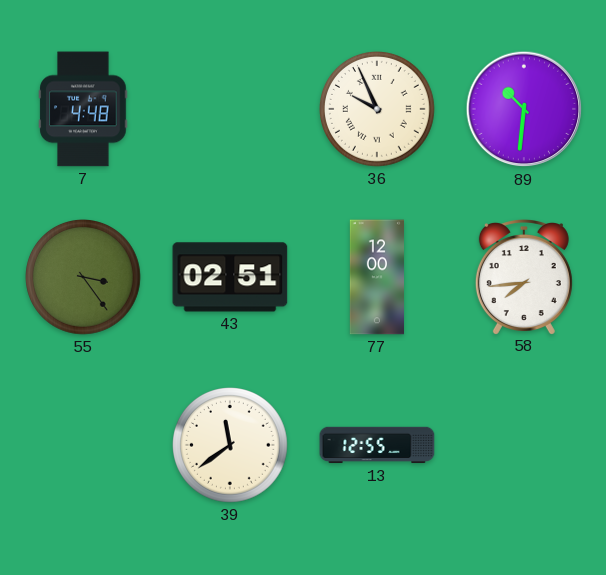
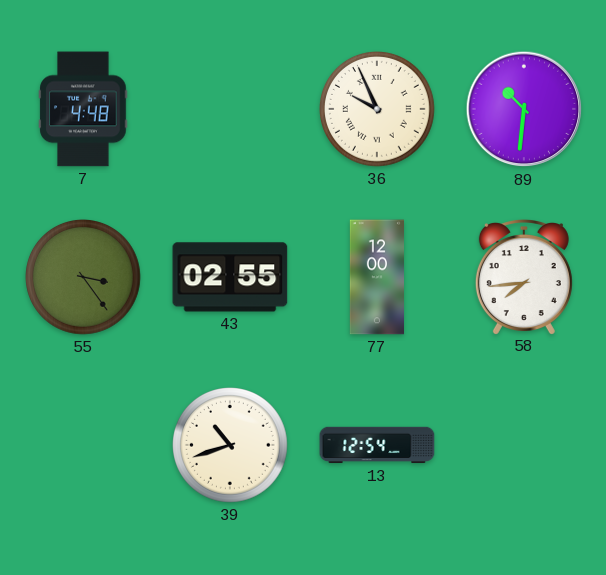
43: 02:51 -> 02:55 (230, 277)
39: 11:39 -> 10:42 (231, 446)
13: 12:55 -> 12:54 (377, 445)
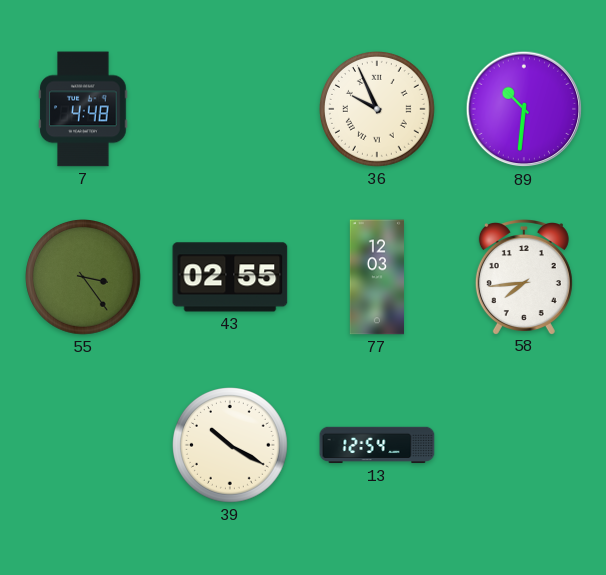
77: 12:00 -> 12:03 (376, 277)
39: 10:42 -> 10:20 (231, 446)
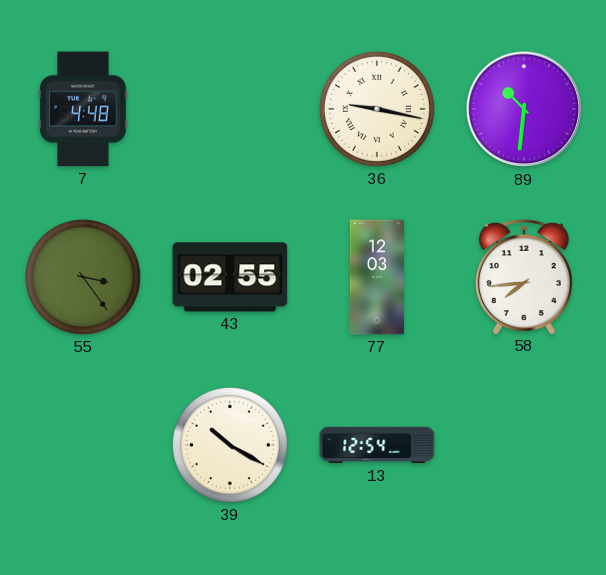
36: 9:56 -> 9:17 (378, 110)
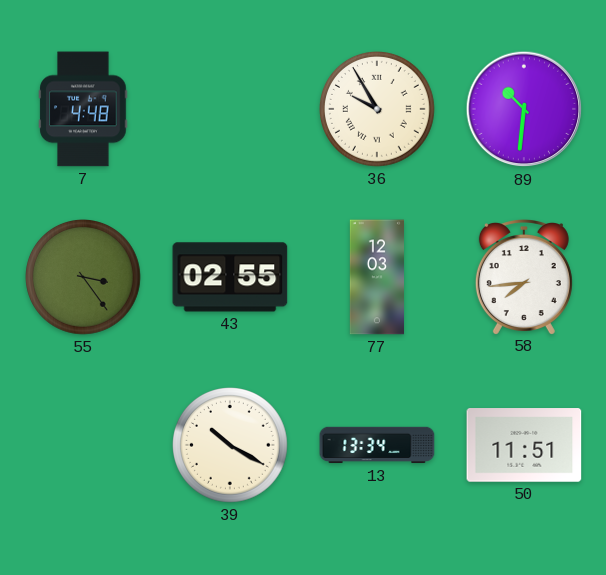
36: 9:17 -> 9:55 (378, 110)
13: 12:54 -> 13:34 (377, 445)
50: none -> 11:51 (524, 445)
